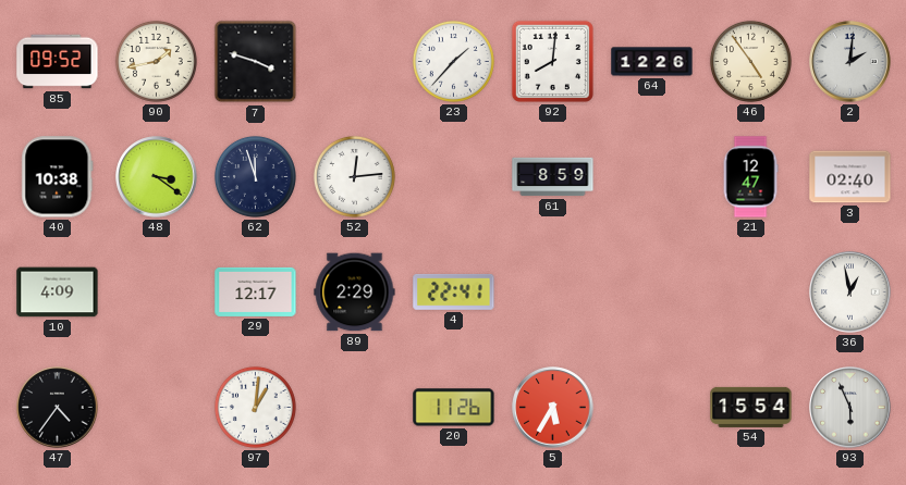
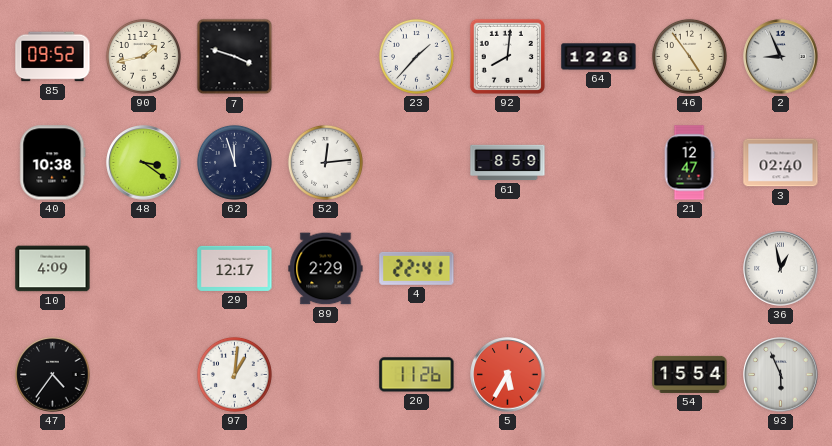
2: 2:01 -> 8:56 (781, 57)
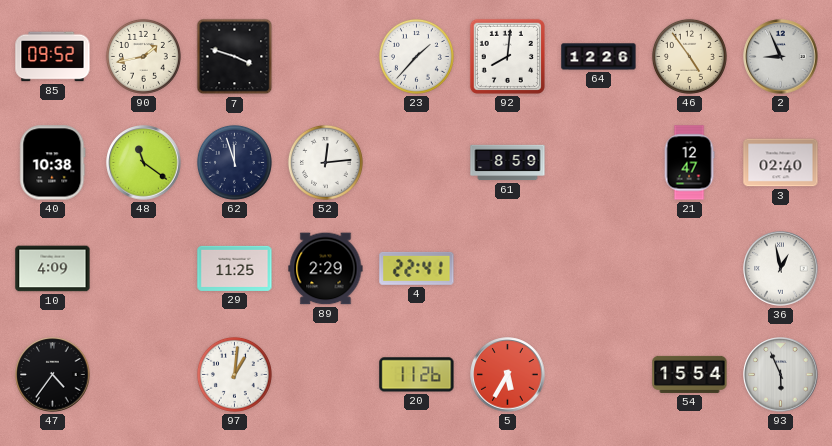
48: 3:21 -> 11:21 (144, 163)
29: 12:17 -> 11:25 (235, 268)
